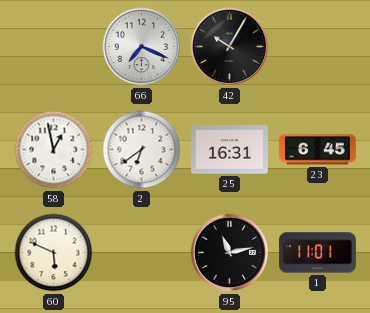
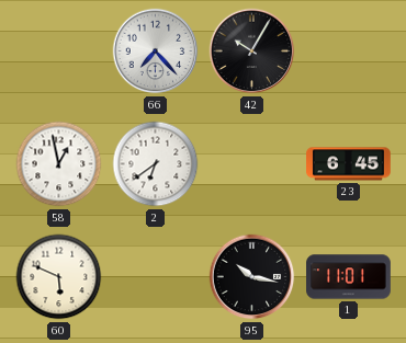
66: 7:19 -> 7:23 (156, 52)
25: 16:31 -> none (230, 150)
95: 11:13 -> 10:17 (252, 277)
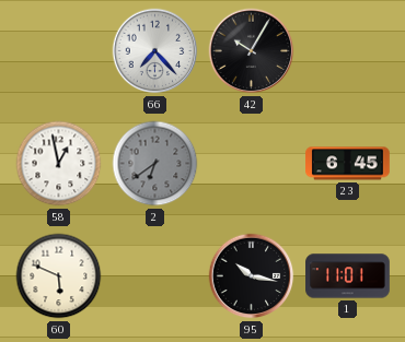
2 dial: white -> grey (155, 164)
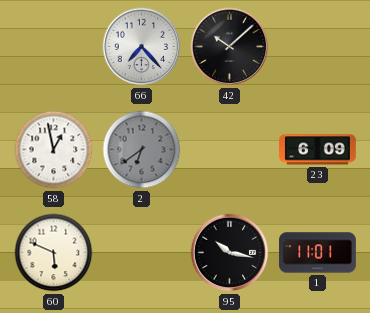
42: 10:05 -> 10:08 (230, 47)
23: 6:45 -> 6:09 (318, 150)
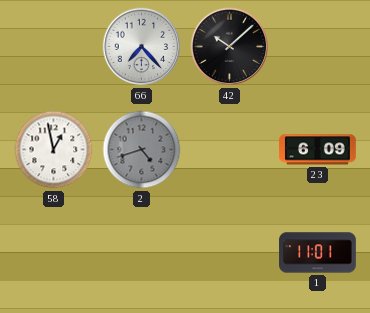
2: 6:39 -> 4:42 (142, 150)
60: 5:49 -> none (54, 253)
95: 10:17 -> none (230, 253)
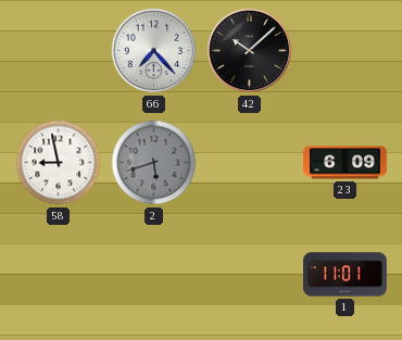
58: 12:58 -> 8:58 (59, 163)
2: 4:42 -> 5:42 (154, 163)
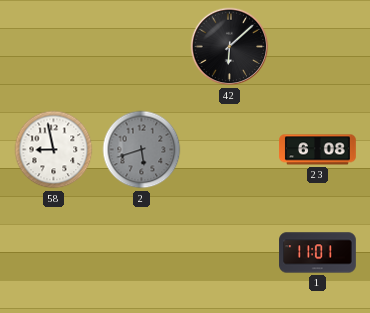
66: 7:23 -> none (154, 51)
42: 10:08 -> 6:08 (230, 47)
23: 6:09 -> 6:08 (318, 150)
